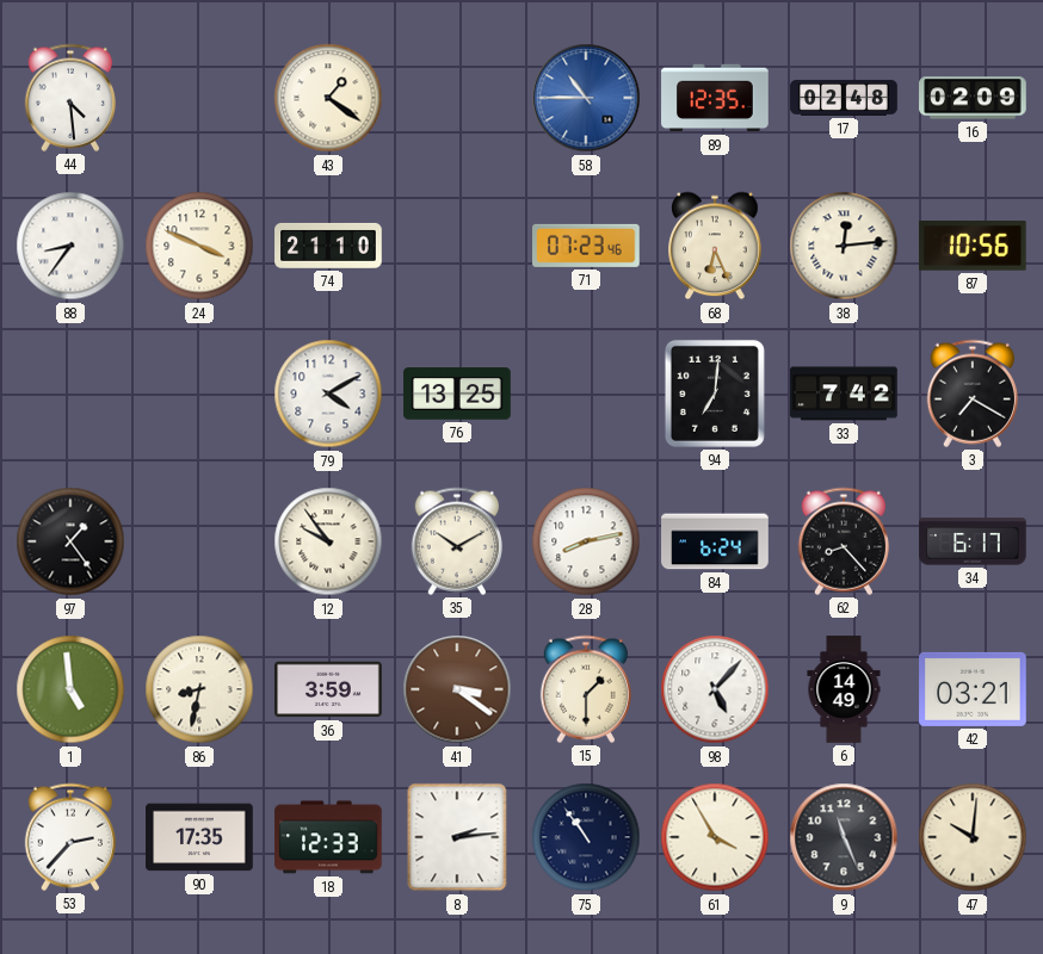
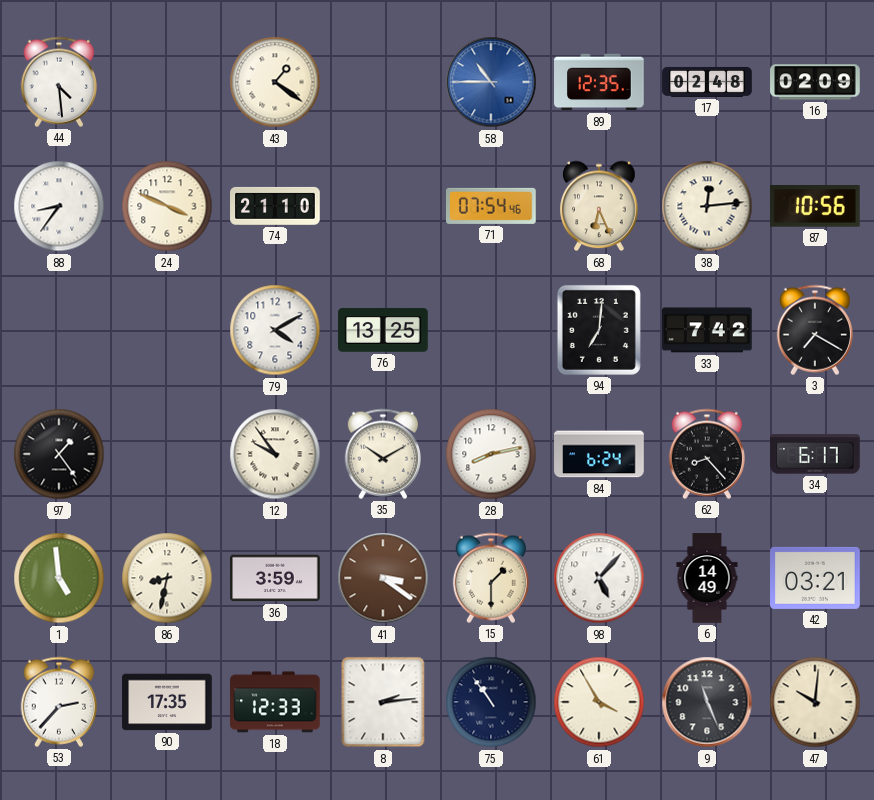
71: 07:23 -> 07:54 (492, 206)
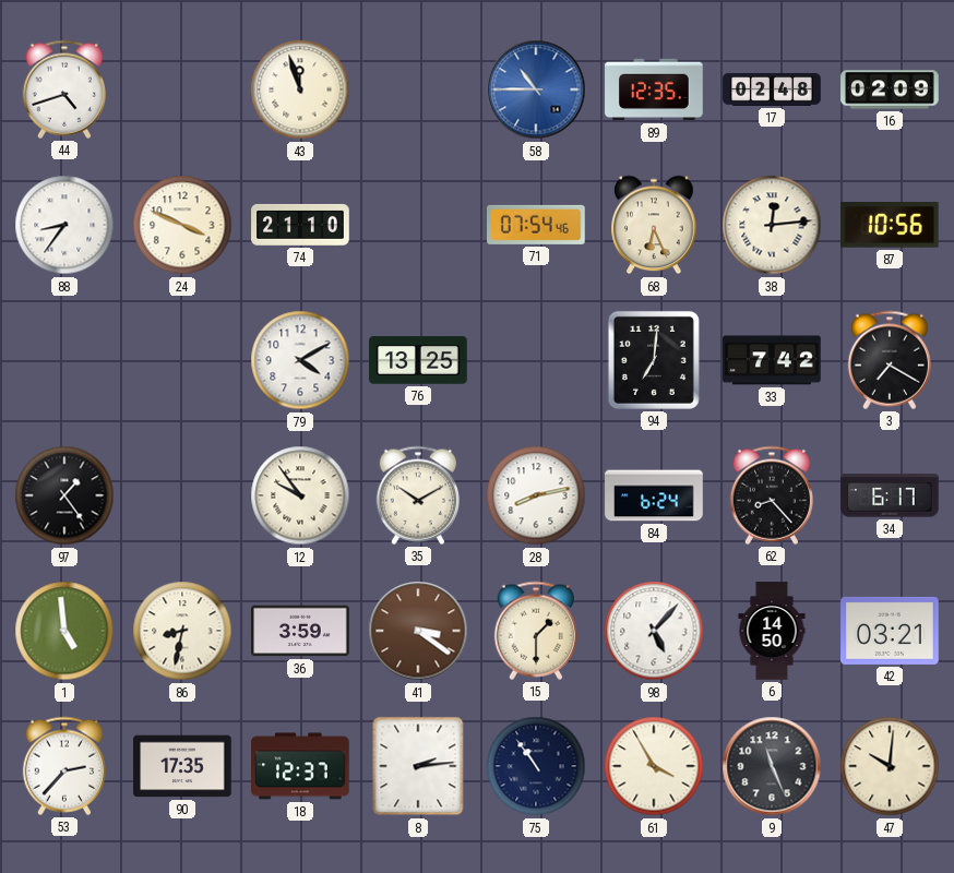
44: 4:29 -> 4:42 (63, 89)
43: 1:21 -> 11:57 (300, 89)
6: 14:49 -> 14:50 (772, 631)
18: 12:33 -> 12:37 (300, 766)
